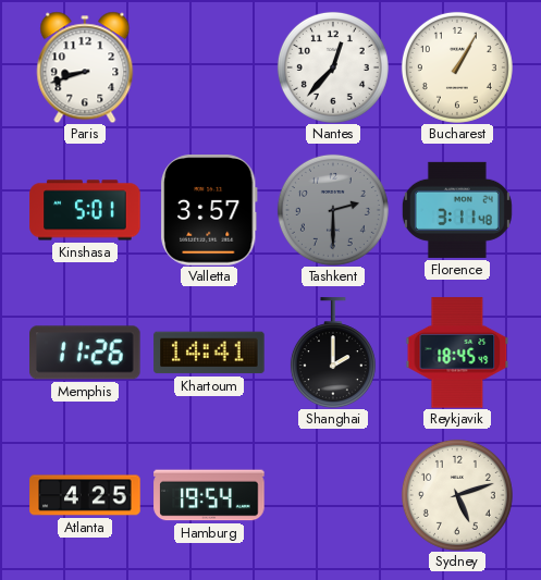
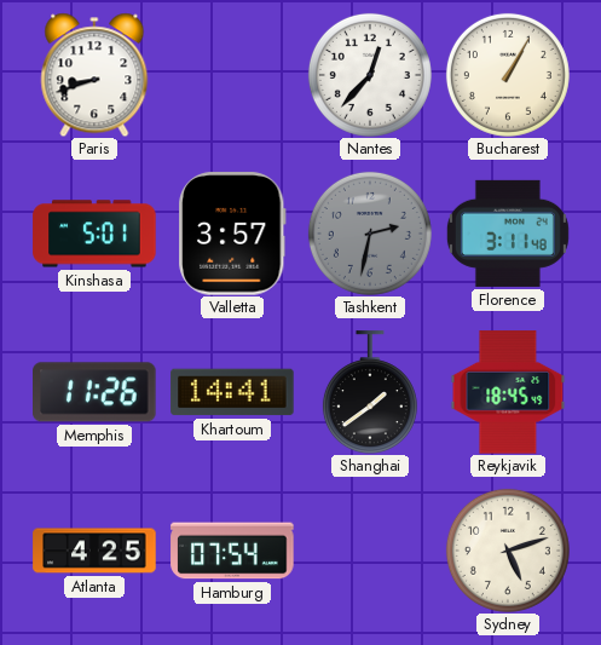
Tashkent: 2:30 -> 2:32 (370, 234)
Shanghai: 2:00 -> 1:39 (370, 392)
Hamburg: 19:54 -> 07:54 (232, 551)
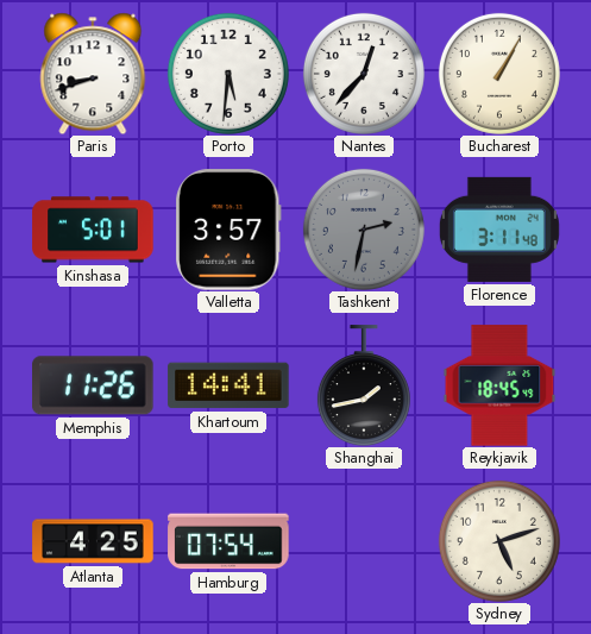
Porto: none -> 5:31 (228, 74)
Shanghai: 1:39 -> 1:43 (364, 385)
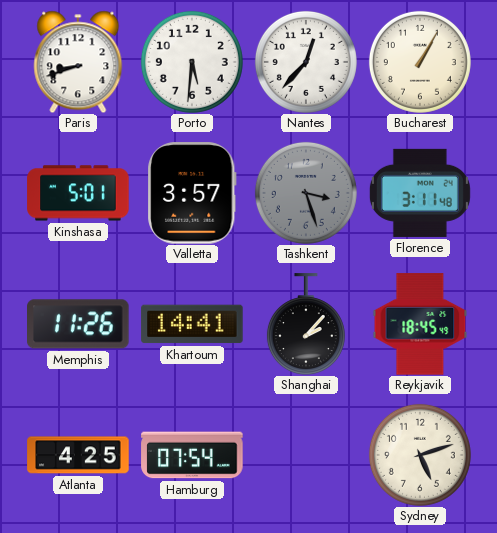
Tashkent: 2:32 -> 3:27 (306, 193)
Shanghai: 1:43 -> 2:07 (306, 324)
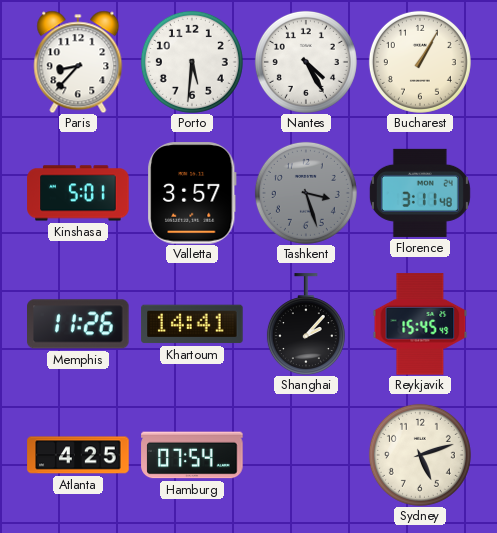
Paris: 8:42 -> 8:37 (78, 62)
Nantes: 12:37 -> 4:25 (306, 62)
Reykjavik: 18:45 -> 15:45 (420, 324)
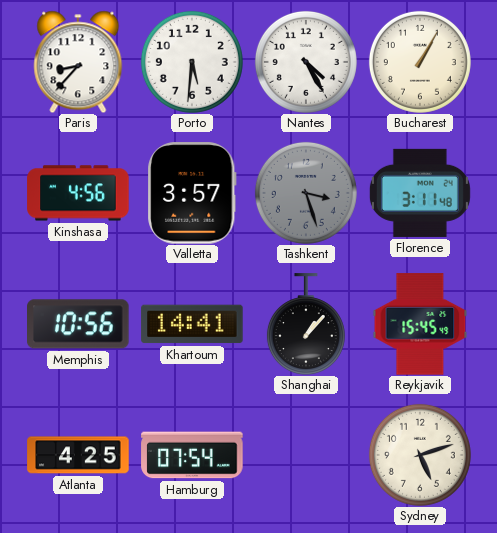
Kinshasa: 5:01 -> 4:56 (78, 193)
Memphis: 11:26 -> 10:56 (79, 324)
Shanghai: 2:07 -> 1:07 (306, 324)
